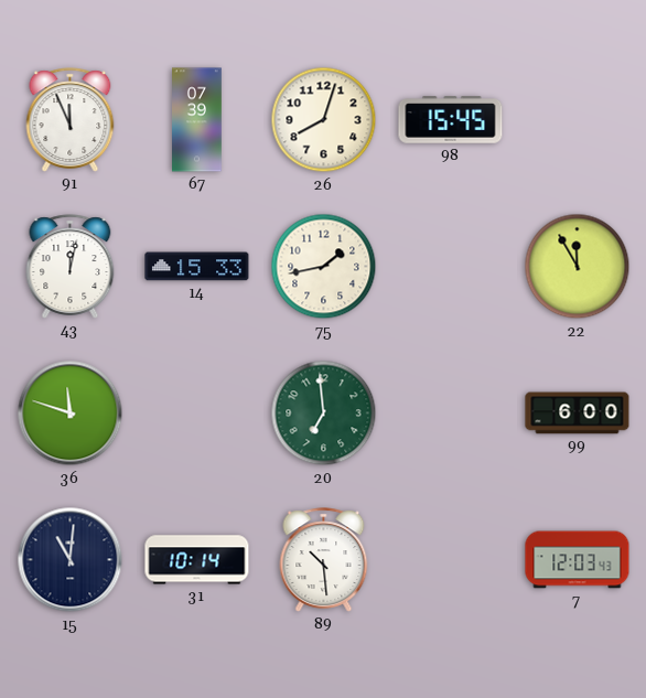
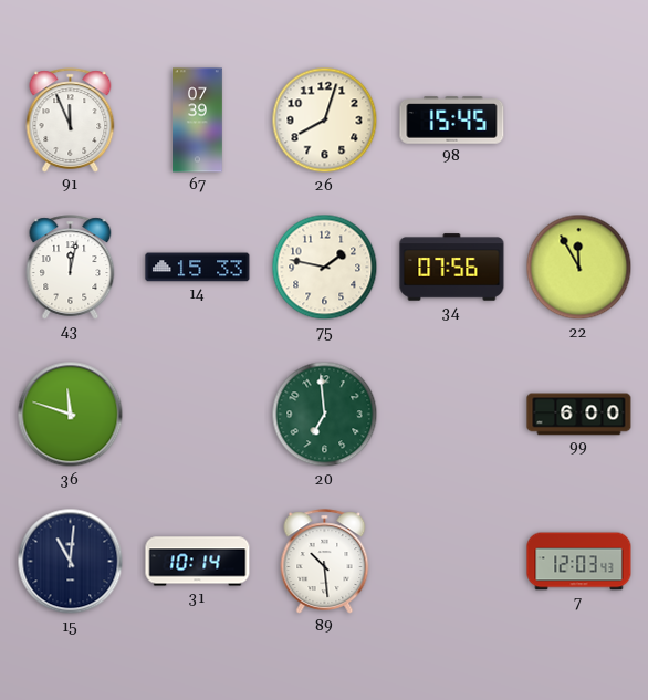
75: 1:43 -> 1:47 (325, 268)
34: none -> 07:56 (452, 268)
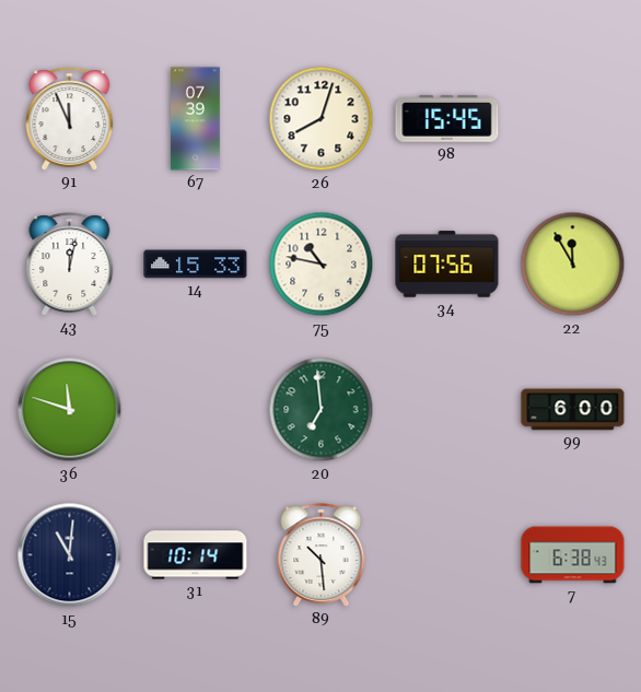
75: 1:47 -> 10:47 (322, 265)
7: 12:03 -> 6:38 (573, 555)
